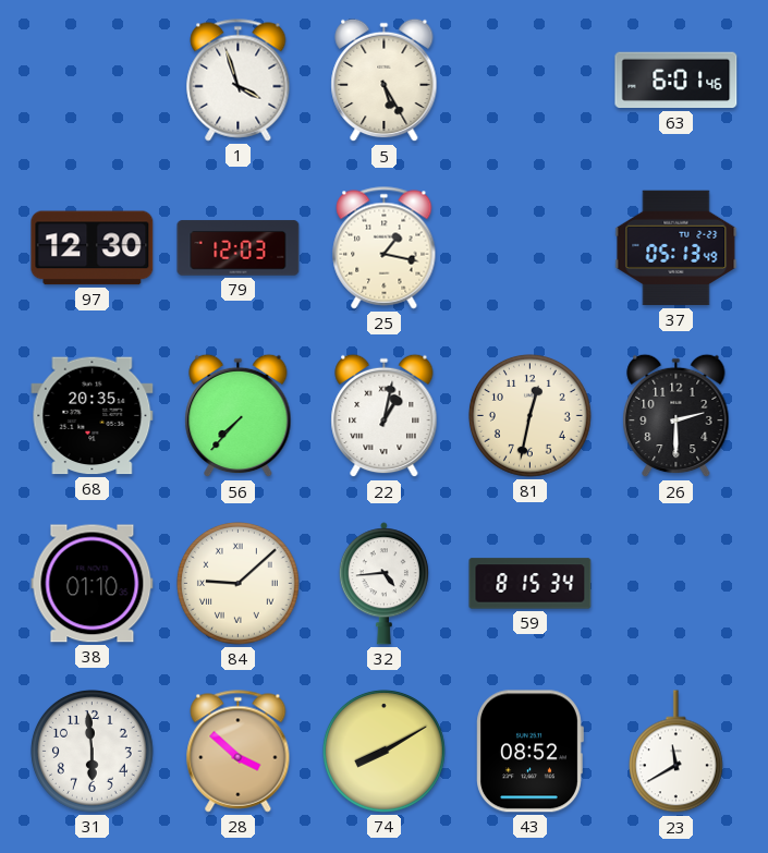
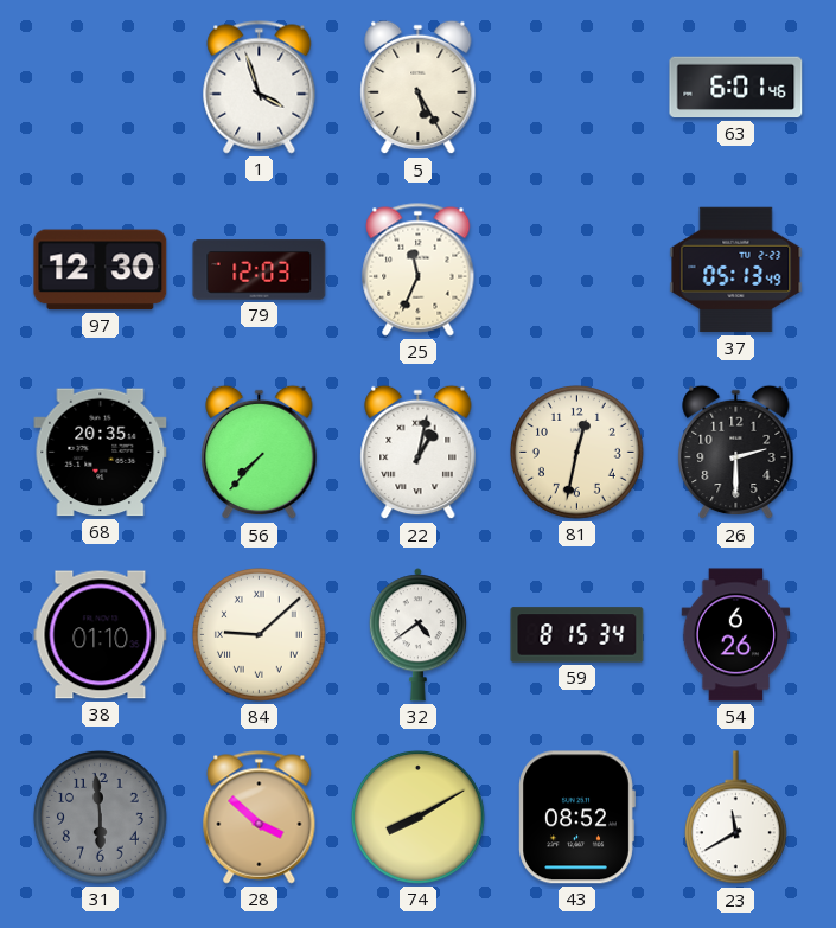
25: 1:17 -> 11:34 (419, 270)
32: 4:44 -> 4:39 (417, 635)
54: none -> 6:26 (736, 635)
31 dial: white -> grey (101, 818)
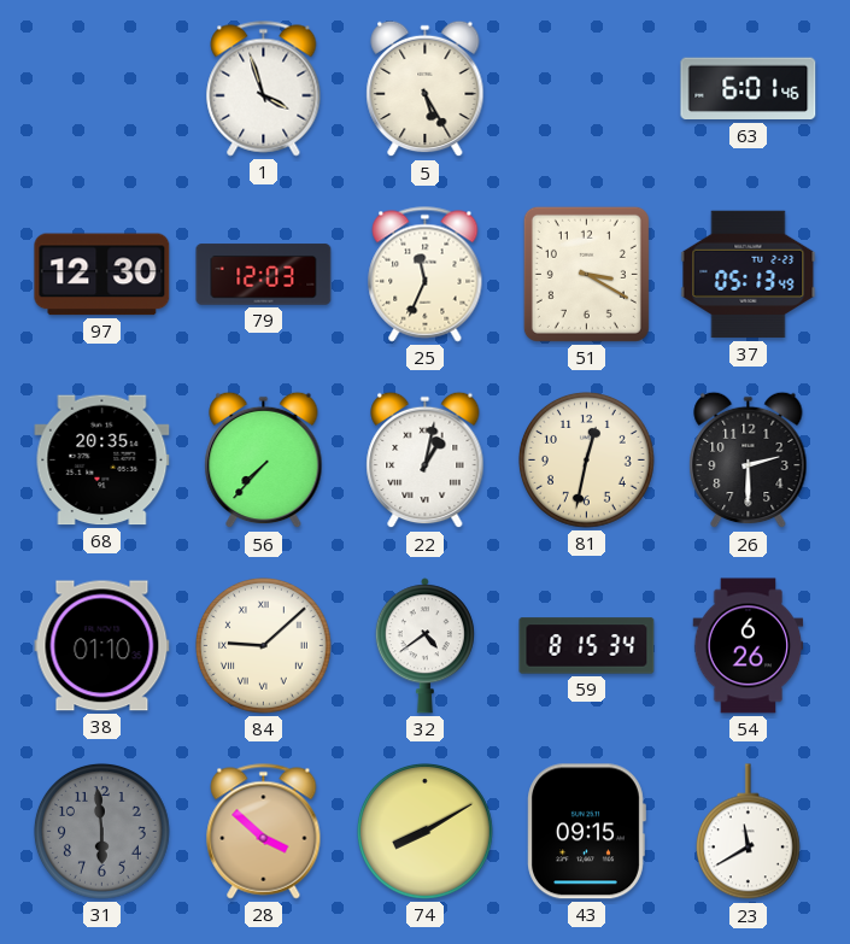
51: none -> 3:20 (586, 274)
43: 08:52 -> 09:15 (586, 832)
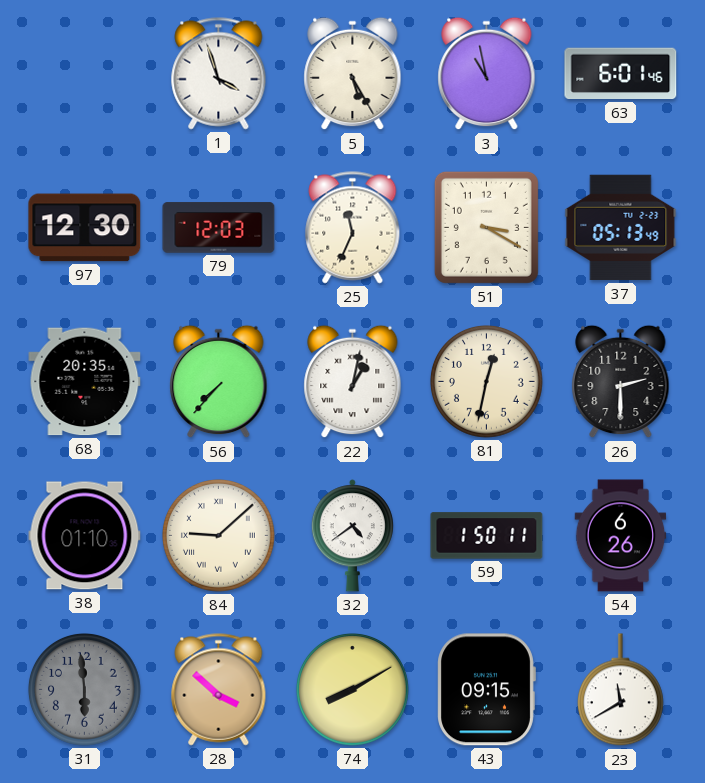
3: none -> 10:58 (487, 74)
59: 8:15 -> 1:50 (487, 536)
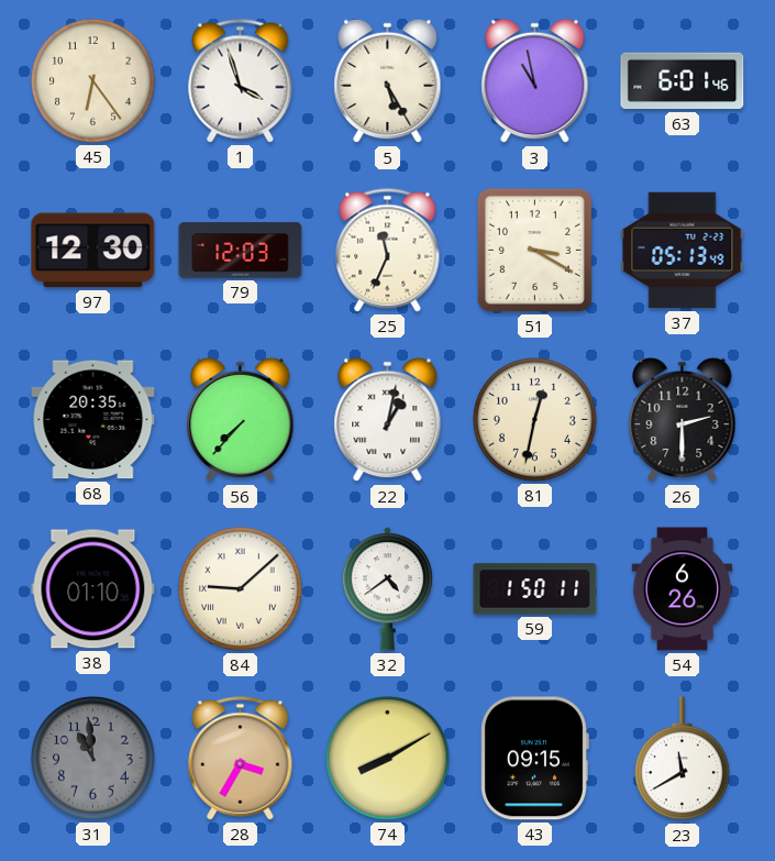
45: none -> 6:24 (93, 81)
31: 5:59 -> 10:59 (93, 759)
28: 3:52 -> 3:35 (241, 759)
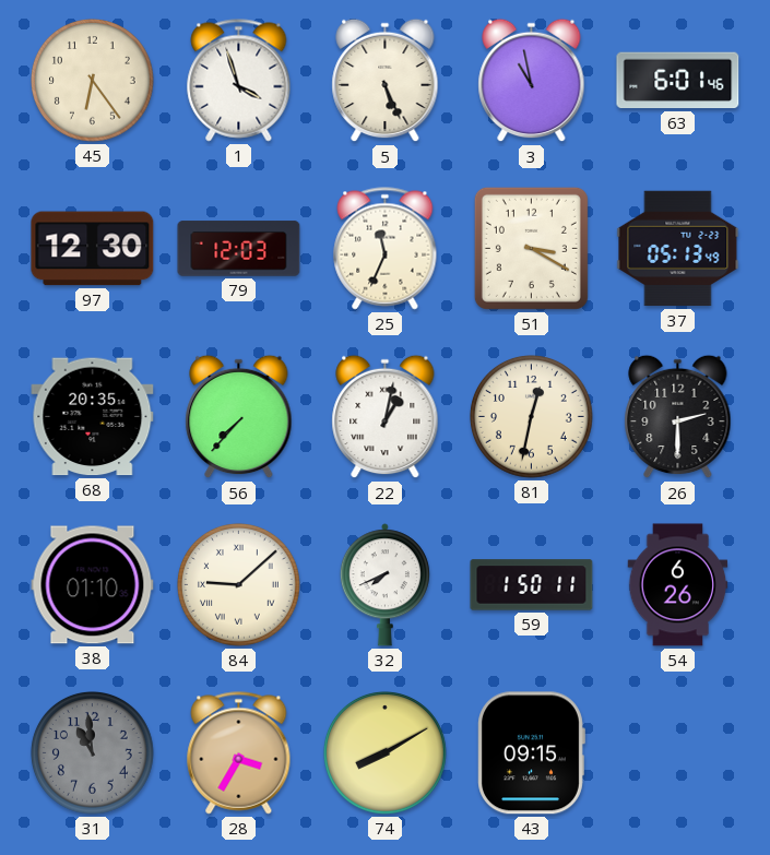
5: 5:25 -> 5:26 (386, 81)
32: 4:39 -> 7:41 (384, 585)
23: 11:40 -> none (682, 759)
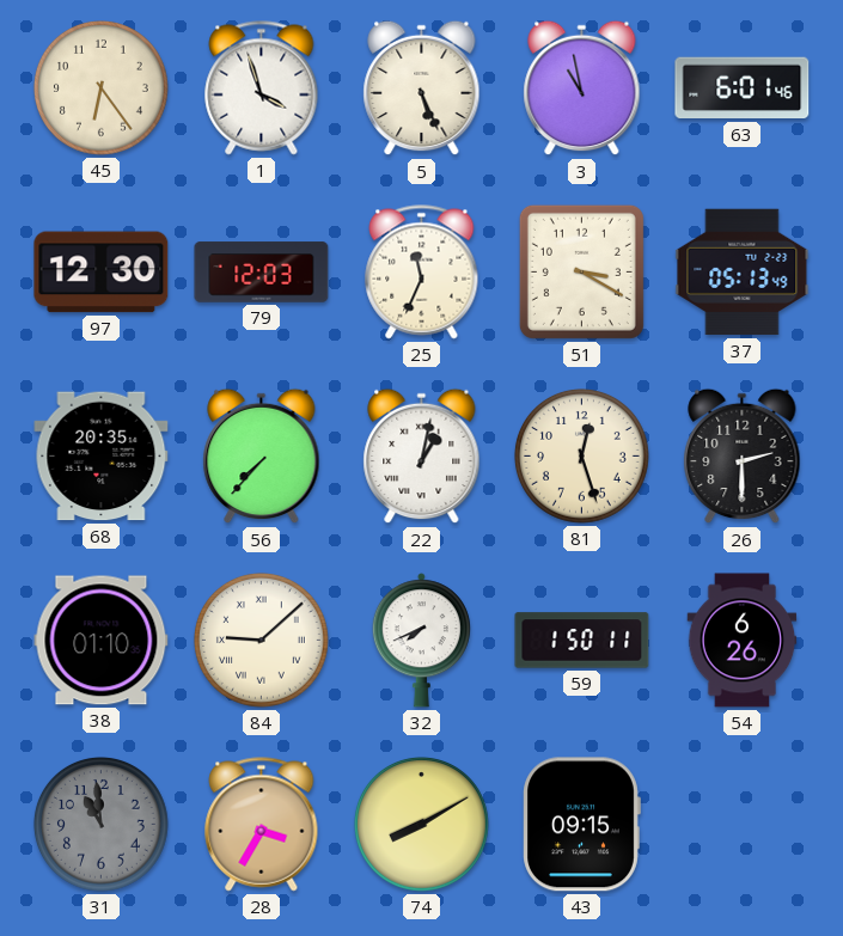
81: 12:32 -> 12:27 (582, 457)
